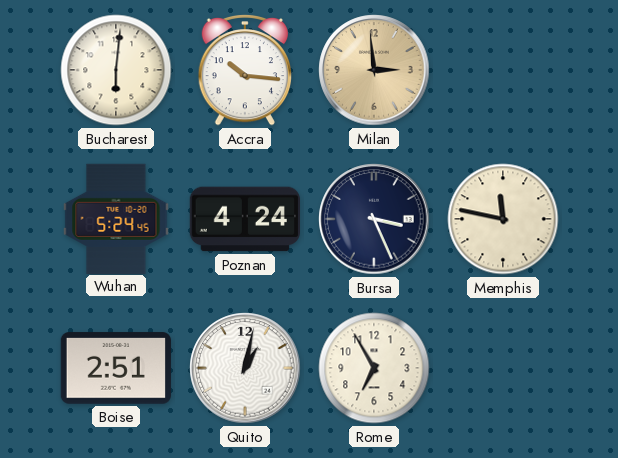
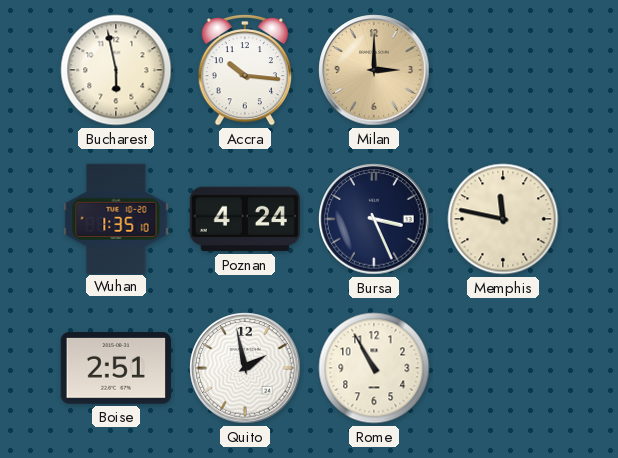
Bucharest: 6:01 -> 5:58 (116, 70)
Milan: 2:59 -> 3:00 (374, 70)
Wuhan: 5:24 -> 1:35 (116, 218)
Quito: 1:02 -> 1:58 (245, 368)
Rome: 6:55 -> 10:55 (374, 368)
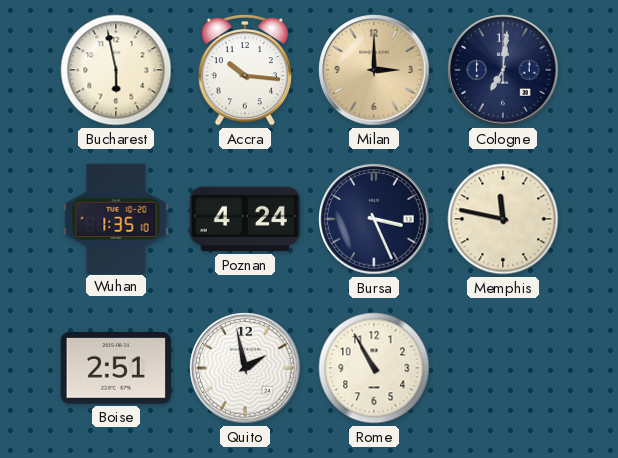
Cologne: none -> 7:01 (503, 70)
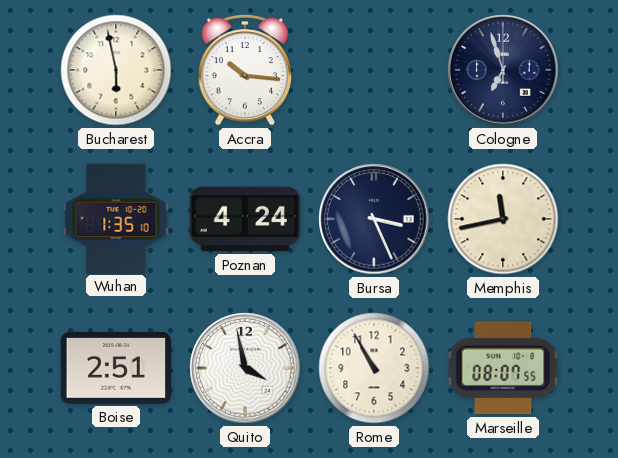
Milan: 3:00 -> none (374, 70)
Cologne: 7:01 -> 6:57 (503, 70)
Memphis: 11:47 -> 11:43 (503, 219)
Quito: 1:58 -> 3:58 (245, 368)
Marseille: none -> 08:07 (503, 368)
